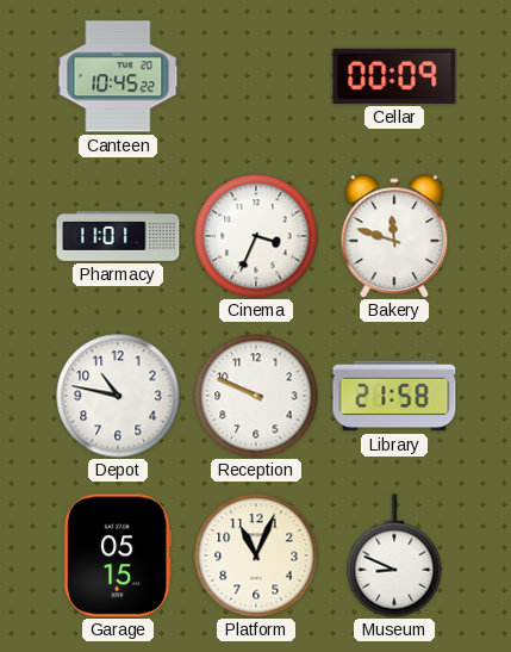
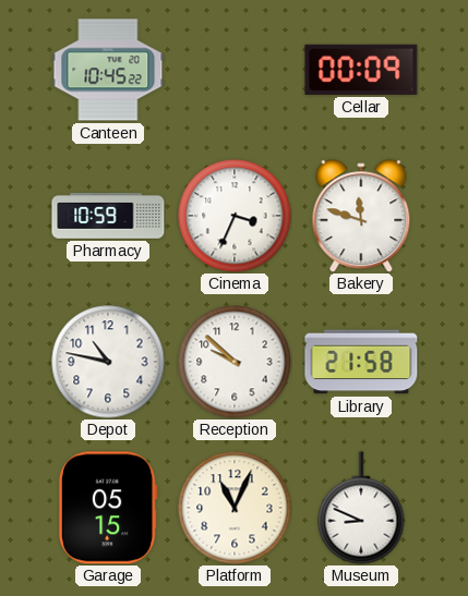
Pharmacy: 11:01 -> 10:59 (108, 216)
Reception: 9:49 -> 9:52 (235, 362)
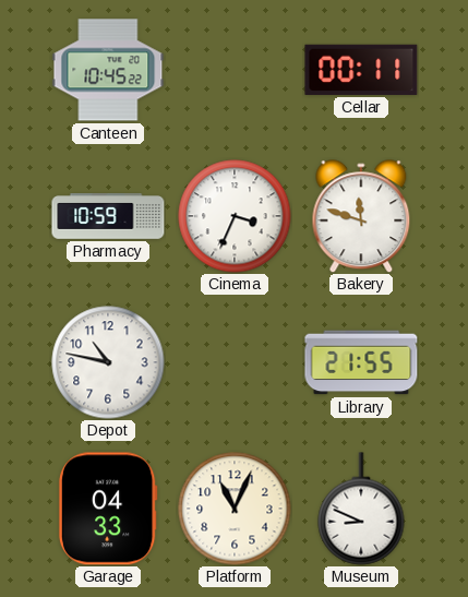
Cellar: 00:09 -> 00:11 (361, 70)
Reception: 9:52 -> none (235, 362)
Library: 21:58 -> 21:55 (361, 362)
Garage: 05:15 -> 04:33 (108, 509)
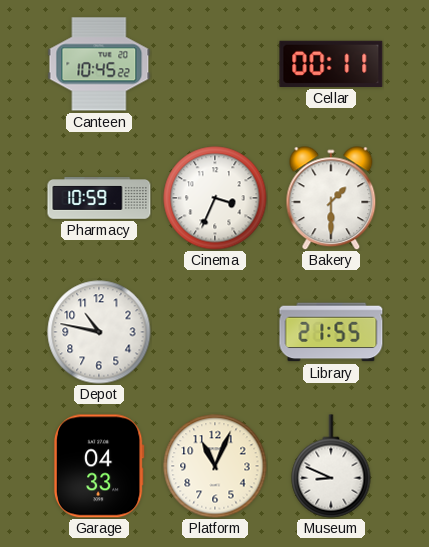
Bakery: 11:48 -> 1:30 (331, 198)
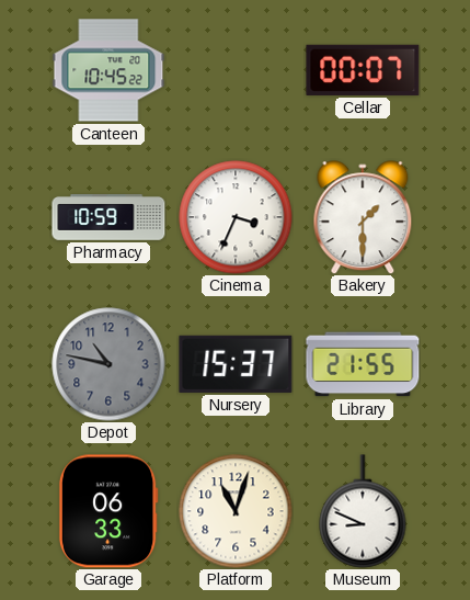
Cellar: 00:11 -> 00:07 (363, 70)
Depot dial: white -> grey (108, 364)
Nursery: none -> 15:37 (236, 364)
Garage: 04:33 -> 06:33 (108, 511)
Platform: 11:04 -> 11:03 (236, 511)
